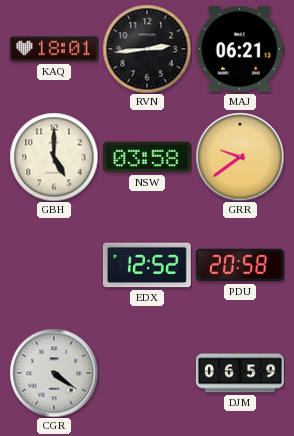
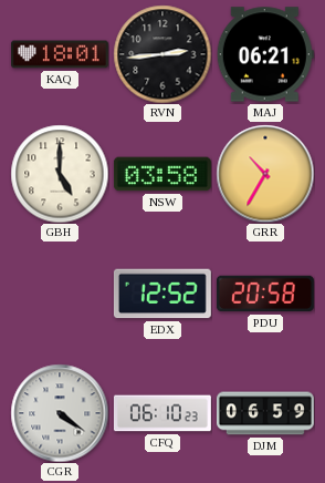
GRR: 9:39 -> 10:35 (265, 174)
CFQ: none -> 06:10 (162, 413)
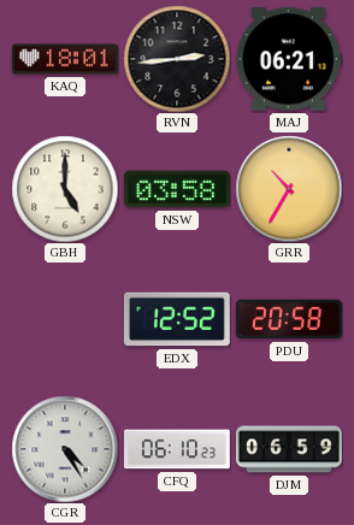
CGR: 4:21 -> 4:25 (65, 449)
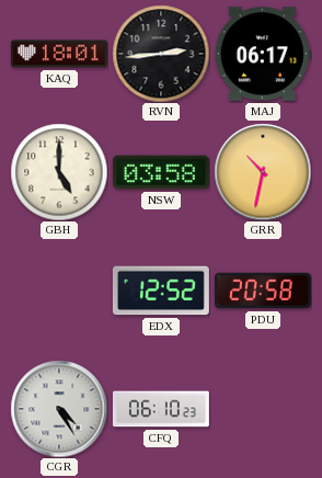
MAJ: 06:21 -> 06:17 (263, 54)
GRR: 10:35 -> 10:32 (263, 172)
DJM: 06:59 -> none (289, 449)
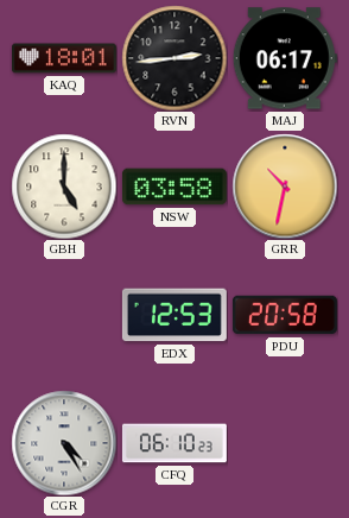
EDX: 12:52 -> 12:53 (174, 315)
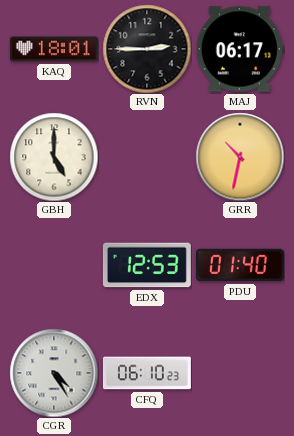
RVN: 2:44 -> 2:45 (147, 49)
NSW: 03:58 -> none (174, 187)
PDU: 20:58 -> 01:40 (240, 265)
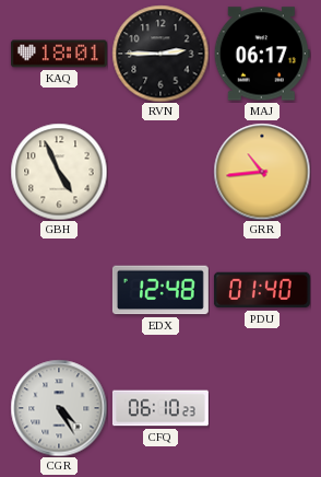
GBH: 5:00 -> 4:56 (59, 172)
GRR: 10:32 -> 10:44 (262, 172)
EDX: 12:53 -> 12:48 (160, 290)
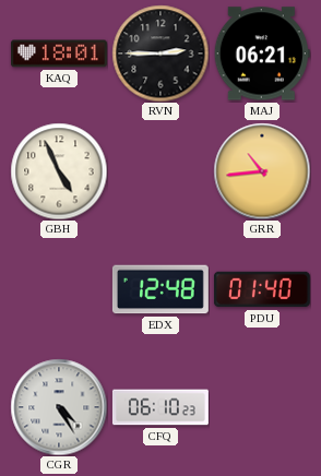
MAJ: 06:17 -> 06:21 (262, 53)
